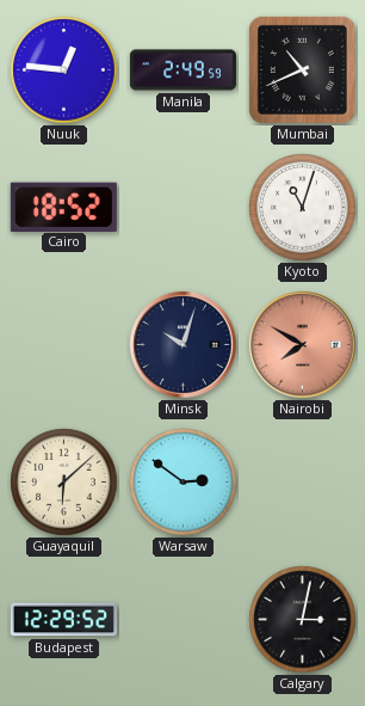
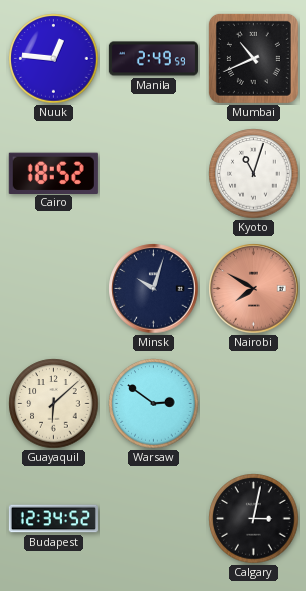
Budapest: 12:29 -> 12:34 (53, 519)
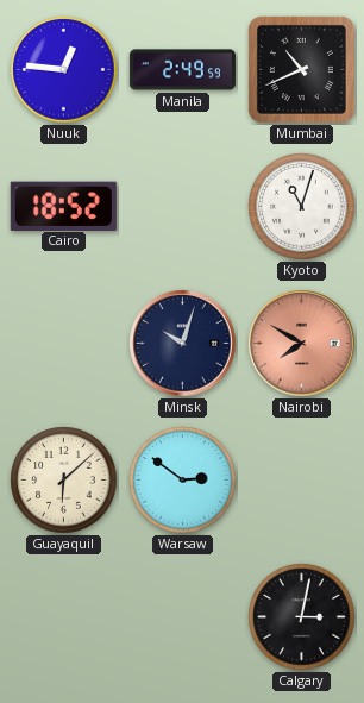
Budapest: 12:34 -> none (53, 519)
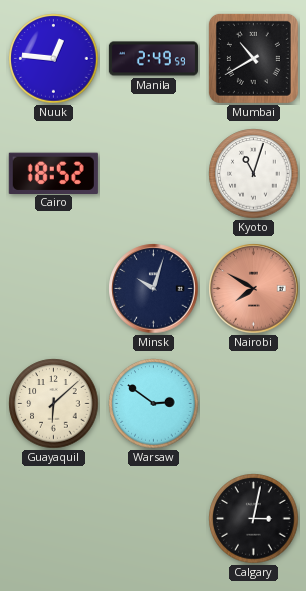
Mumbai: 10:41 -> 10:40 (253, 58)
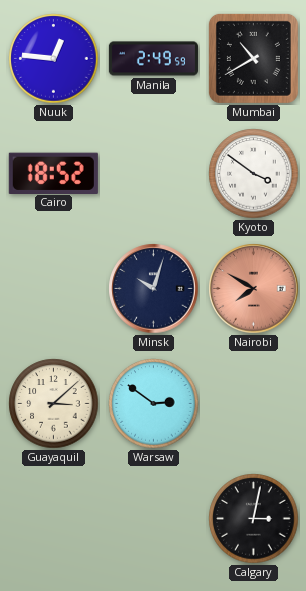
Kyoto: 11:03 -> 3:51 (254, 174)
Guayaquil: 6:08 -> 3:08 (54, 404)
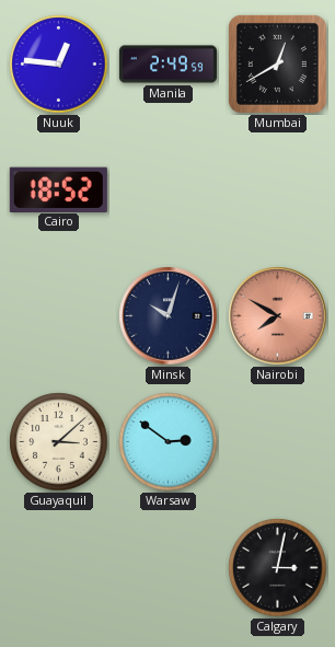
Mumbai: 10:40 -> 12:40 (277, 63)
Kyoto: 3:51 -> none (254, 174)
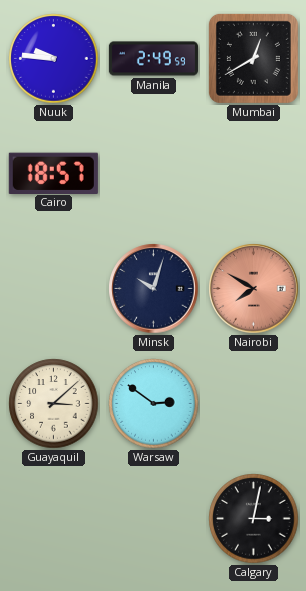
Nuuk: 12:46 -> 9:46 (54, 59)
Cairo: 18:52 -> 18:57 (53, 173)
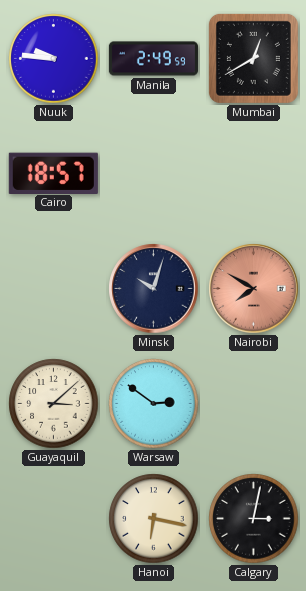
Hanoi: none -> 6:17 (154, 519)
